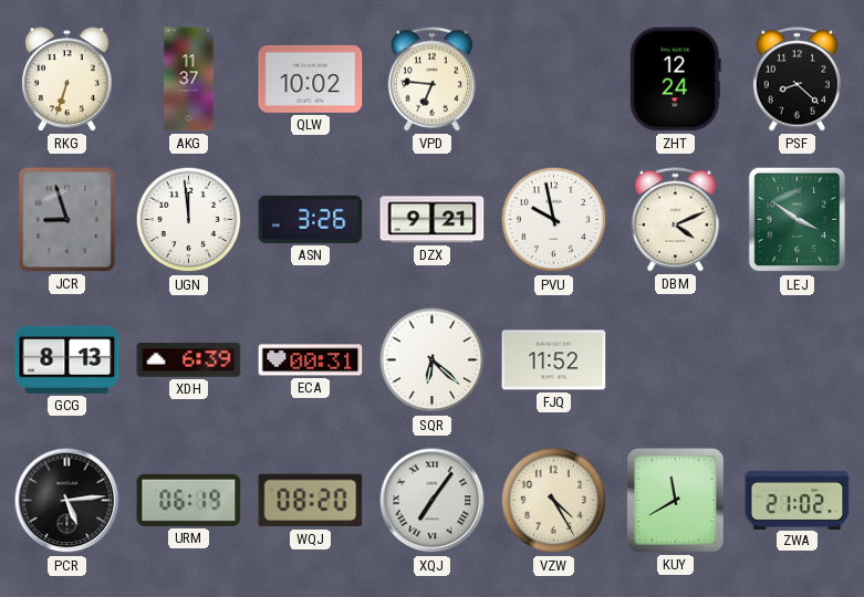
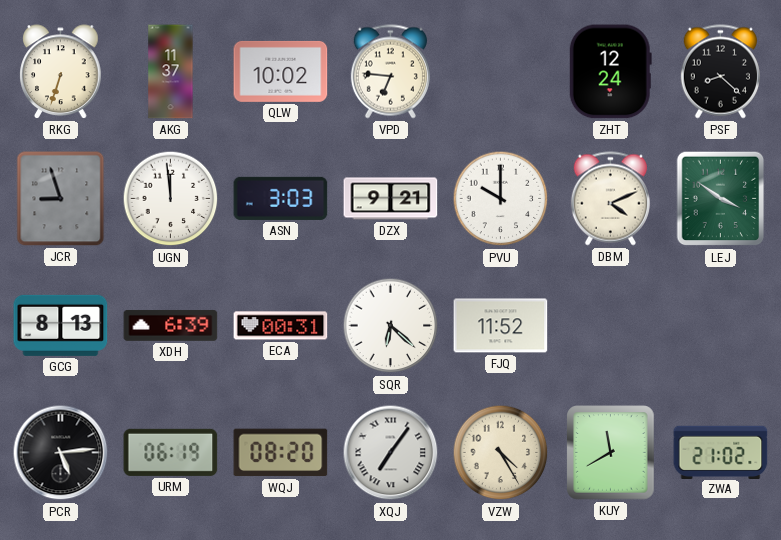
ASN: 3:26 -> 3:03 (281, 198)
PVU: 9:58 -> 10:00 (501, 199)
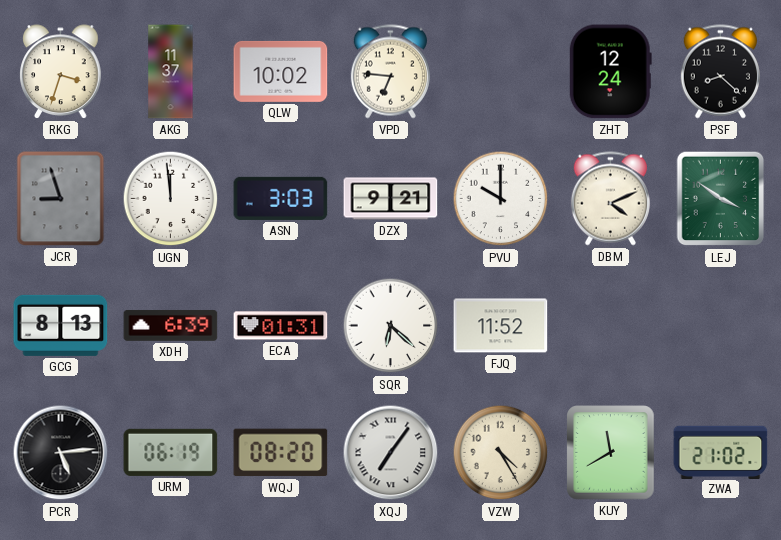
RKG: 6:33 -> 3:33 (61, 72)
ECA: 00:31 -> 01:31 (281, 326)
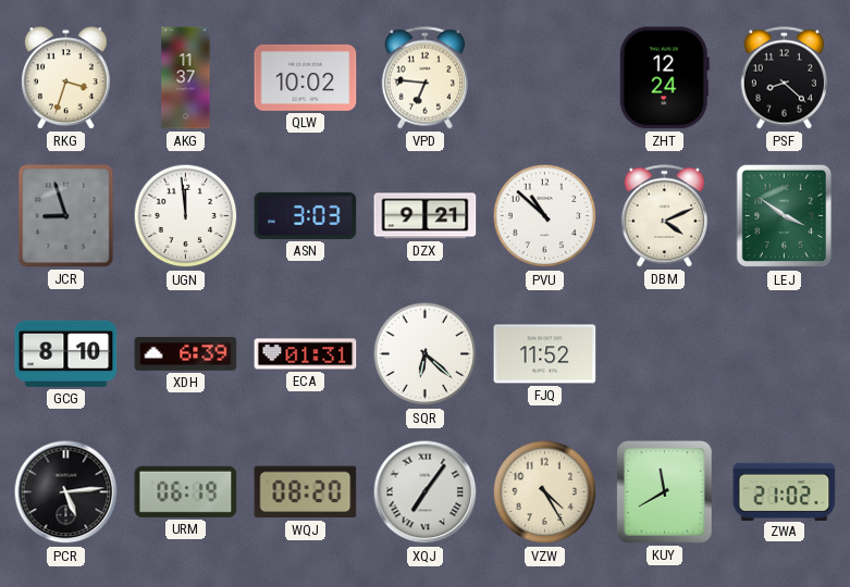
PVU: 10:00 -> 10:52 (545, 216)
GCG: 8:13 -> 8:10 (66, 353)
